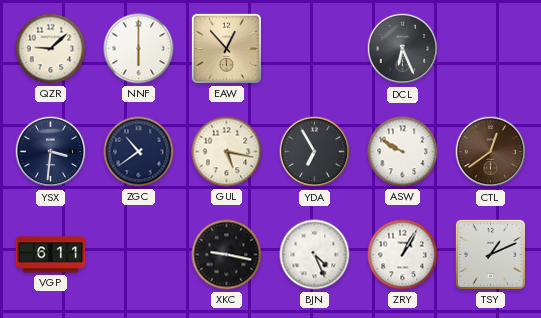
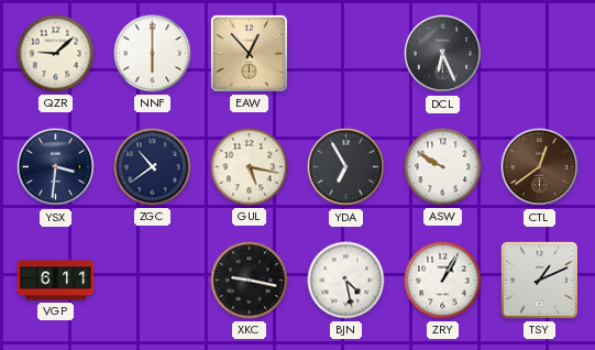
BJN: 4:26 -> 4:28 (346, 281)
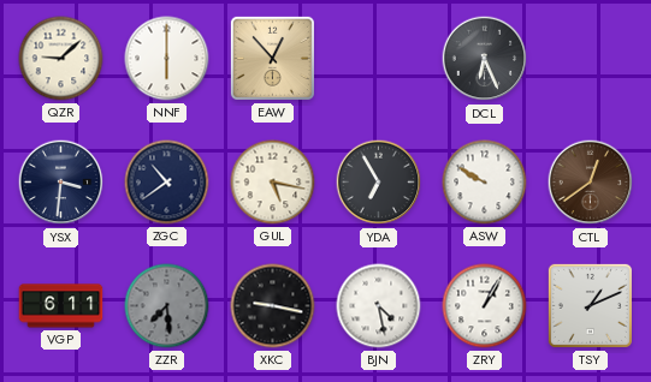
ZZR: none -> 7:29 (167, 306)
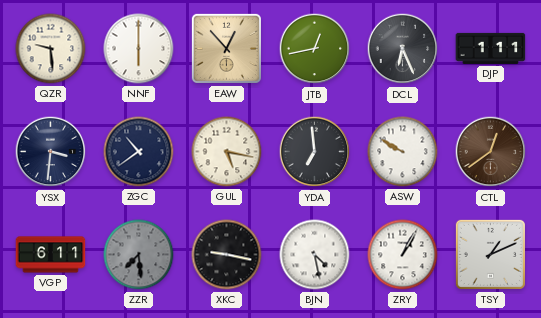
QZR: 9:08 -> 9:29 (51, 49)
JTB: none -> 12:43 (315, 49)
DJP: none -> 1:11 (491, 48)
YDA: 6:55 -> 6:59 (315, 152)
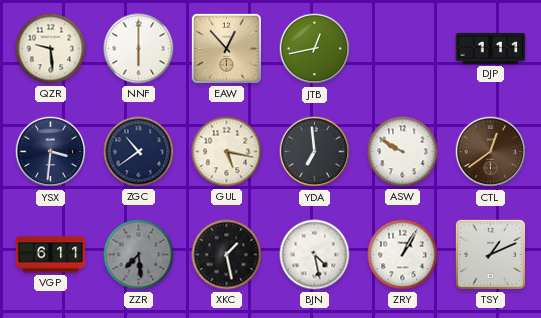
DCL: 6:26 -> none (403, 49)
XKC: 9:17 -> 1:28 (227, 255)
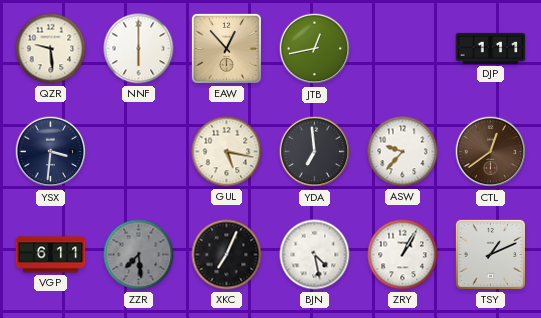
ZGC: 10:39 -> none (139, 152)
ASW: 9:50 -> 9:37 (403, 152)
XKC: 1:28 -> 7:04 (227, 255)
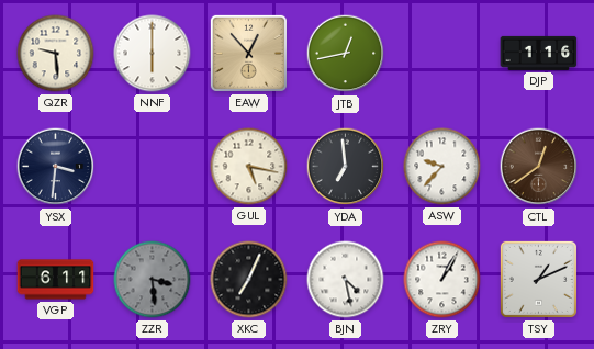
DJP: 1:11 -> 1:16 (539, 53)
ZZR: 7:29 -> 3:29 (153, 280)
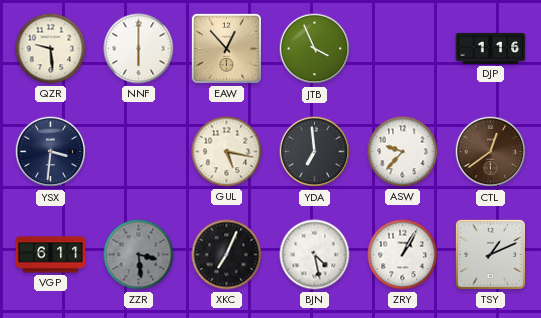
JTB: 12:43 -> 3:56 (315, 49)
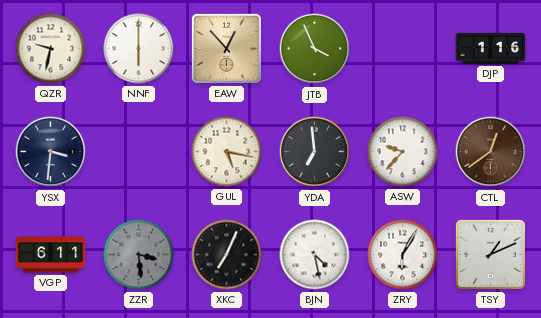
QZR: 9:29 -> 9:32 (51, 49)
ZRY: 1:05 -> 6:05 (403, 255)
